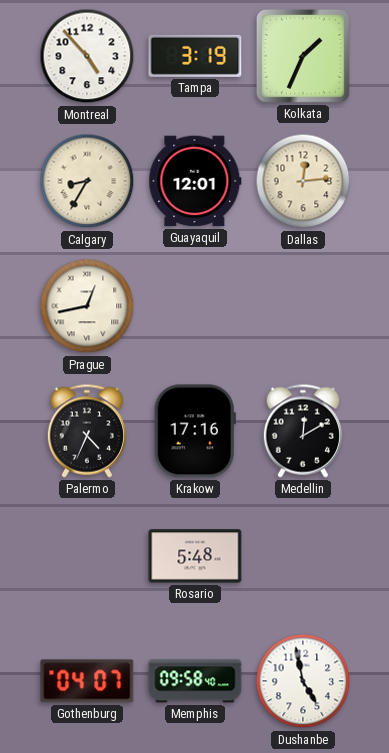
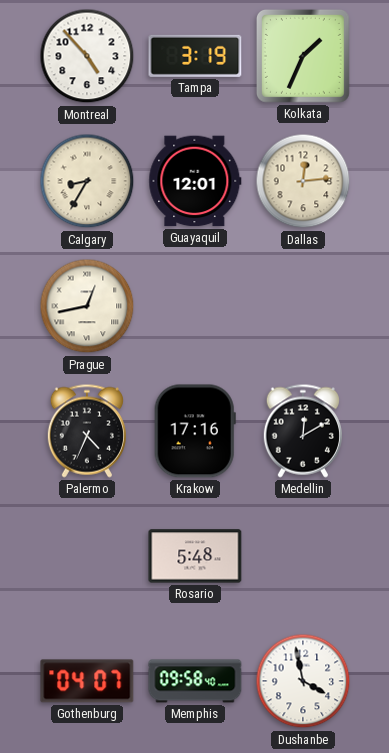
Dushanbe: 4:58 -> 3:58 (303, 681)
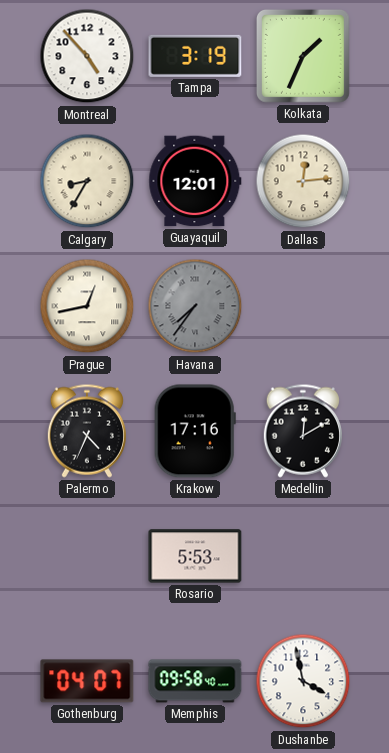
Havana: none -> 7:36 (195, 306)
Rosario: 5:48 -> 5:53 (195, 556)
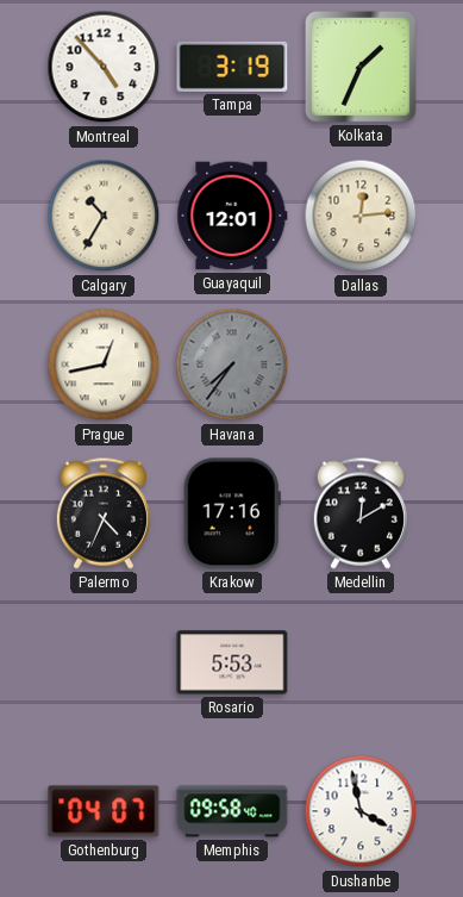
Calgary: 8:35 -> 10:35 (104, 216)
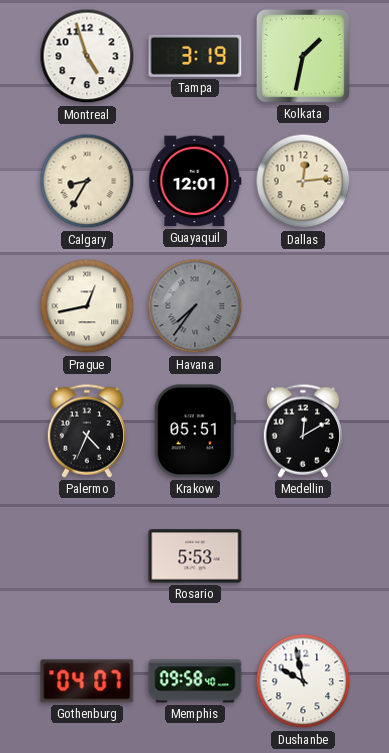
Montreal: 4:53 -> 4:57 (87, 56)
Kolkata: 1:34 -> 1:32 (303, 56)
Calgary: 10:35 -> 8:35 (87, 181)
Krakow: 17:16 -> 05:51 (195, 431)
Dushanbe: 3:58 -> 9:58 (303, 681)
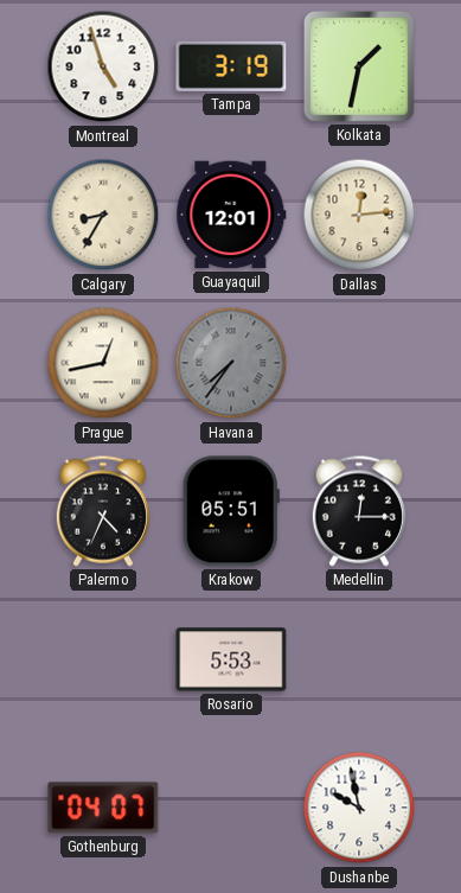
Medellin: 12:10 -> 12:15 (359, 511)
Memphis: 09:58 -> none (195, 681)
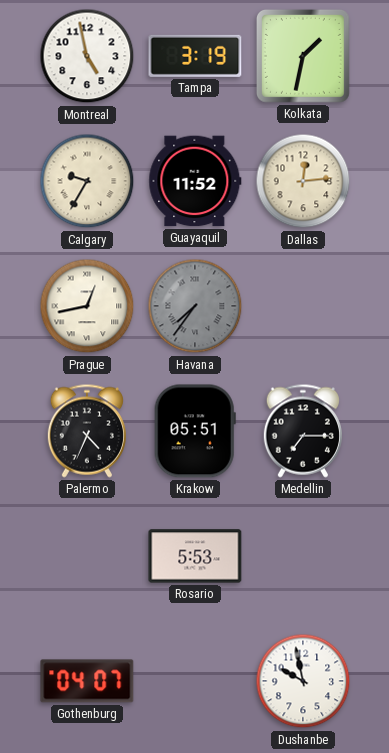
Montreal: 4:57 -> 4:58 (87, 56)
Calgary: 8:35 -> 9:35 (87, 181)
Guayaquil: 12:01 -> 11:52 (195, 181)
Medellin: 12:15 -> 7:15 (303, 431)
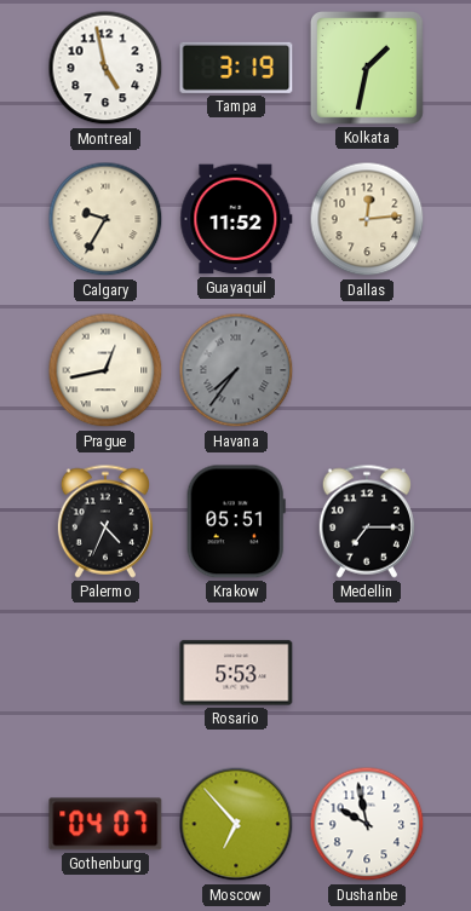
Moscow: none -> 6:53 (236, 824)
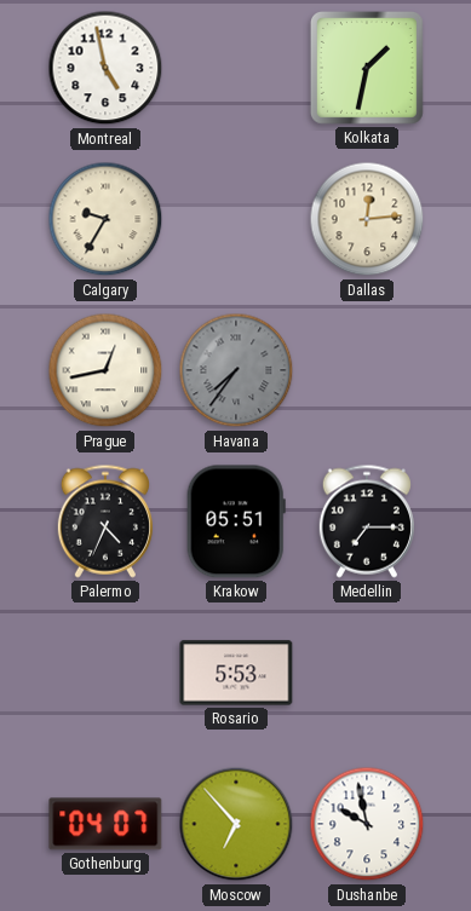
Tampa: 3:19 -> none (236, 68)
Guayaquil: 11:52 -> none (236, 219)
